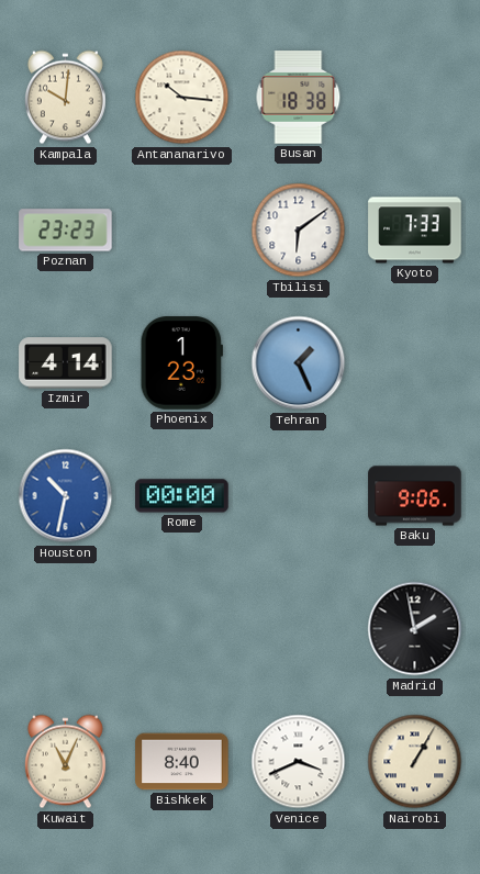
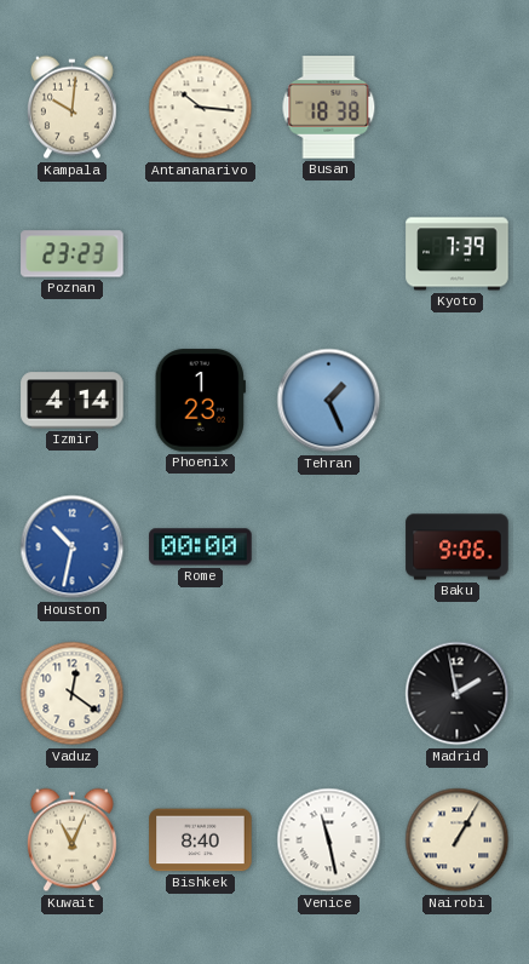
Tbilisi: 6:09 -> none (299, 231)
Kyoto: 7:33 -> 7:39 (458, 254)
Vaduz: none -> 12:21 (73, 694)
Venice: 3:41 -> 11:28 (329, 840)
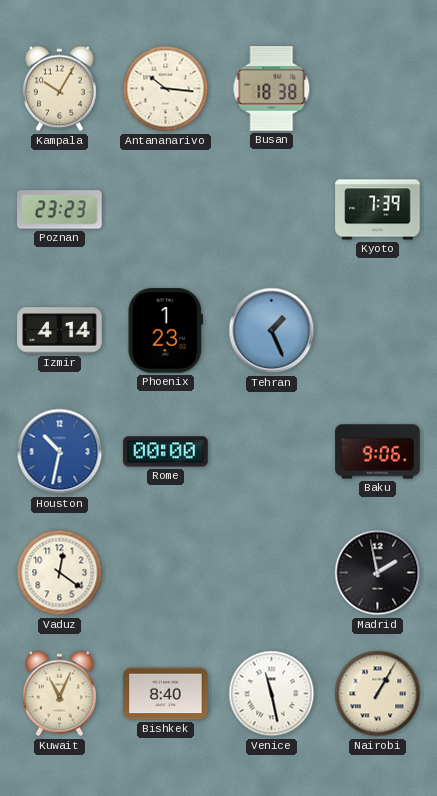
Kampala: 10:01 -> 10:05 (59, 89)
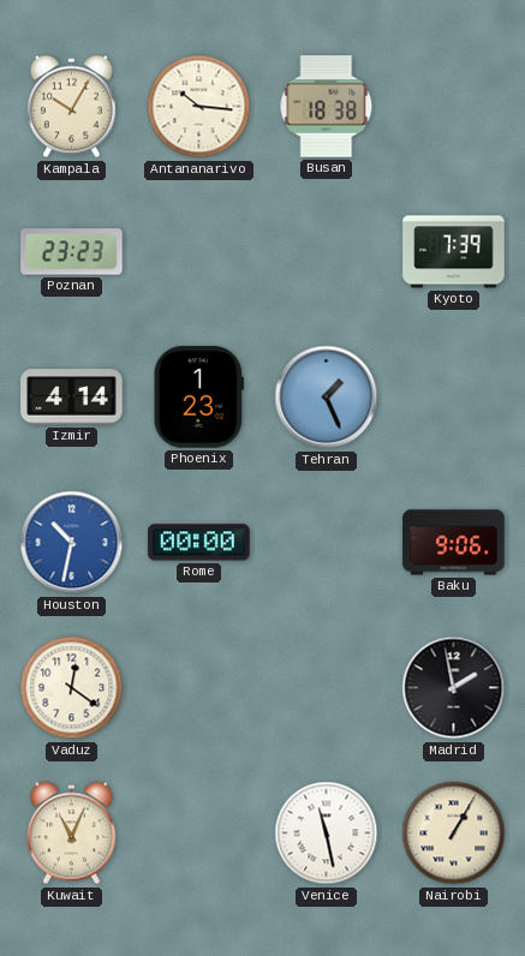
Bishkek: 8:40 -> none (166, 694)
